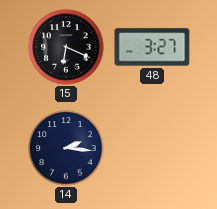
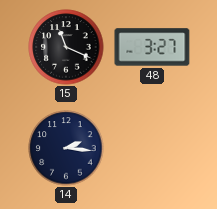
15: 6:19 -> 11:19 (66, 47)
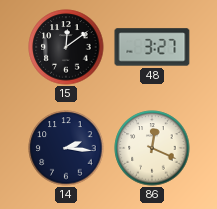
15: 11:19 -> 12:09 (66, 47)
86: none -> 12:19 (152, 148)
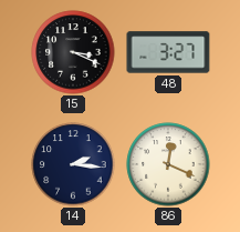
15: 12:09 -> 3:19 (73, 52)
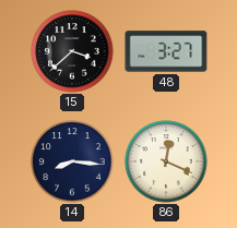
15: 3:19 -> 3:38 (72, 51)
14: 2:16 -> 8:16 (72, 161)
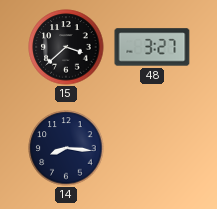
86: 12:19 -> none (166, 161)
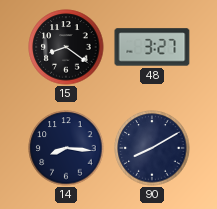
15: 3:38 -> 8:21 (66, 47)
90: none -> 8:10 (152, 148)
